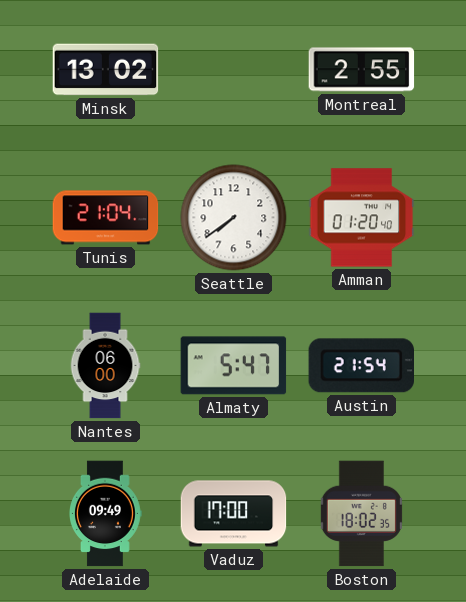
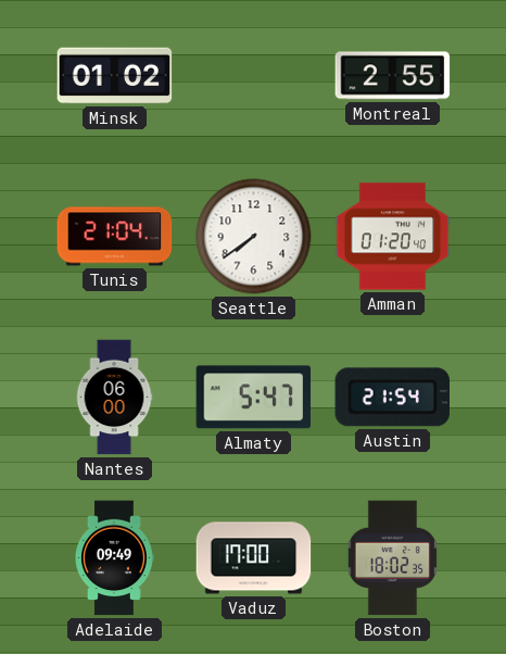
Minsk: 13:02 -> 01:02 (115, 76)
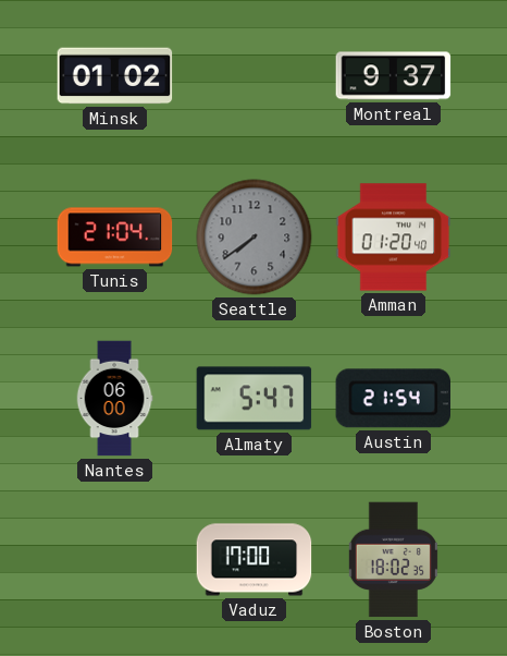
Montreal: 2:55 -> 9:37 (394, 76)
Seattle dial: white -> grey (255, 238)
Adelaide: 09:49 -> none (115, 558)
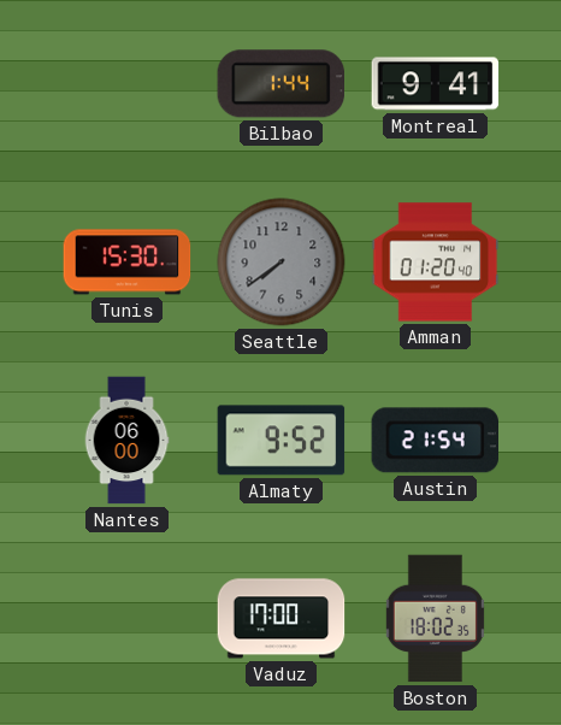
Minsk: 01:02 -> none (115, 76)
Bilbao: none -> 1:44 (280, 84)
Montreal: 9:37 -> 9:41 (436, 84)
Tunis: 21:04 -> 15:30 (128, 263)
Almaty: 5:47 -> 9:52 (282, 441)
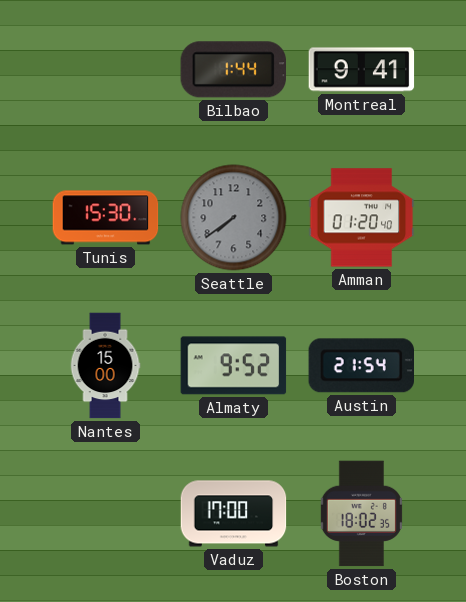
Nantes: 06:00 -> 15:00 (105, 366)
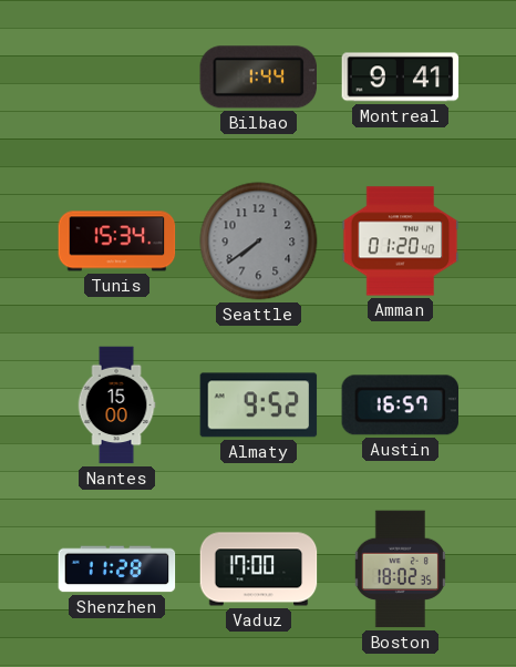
Tunis: 15:30 -> 15:34 (117, 242)
Austin: 21:54 -> 16:57 (400, 406)
Shenzhen: none -> 11:28 (117, 569)
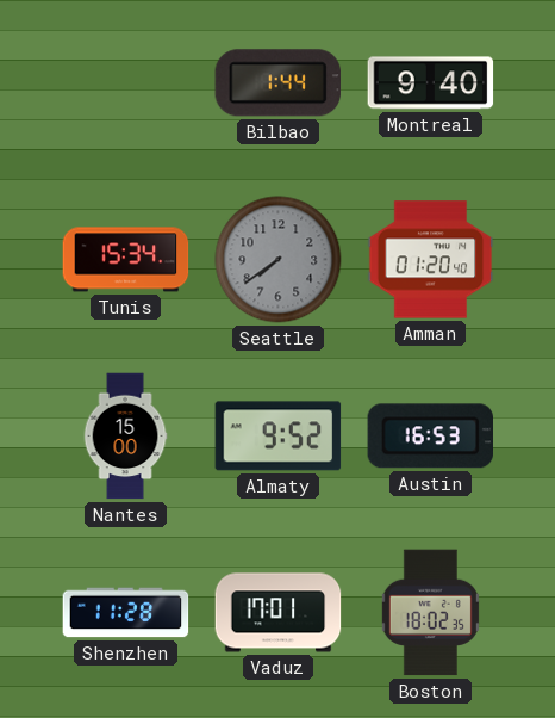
Montreal: 9:41 -> 9:40 (431, 83)
Austin: 16:57 -> 16:53 (430, 437)
Vaduz: 17:00 -> 17:01 (279, 613)
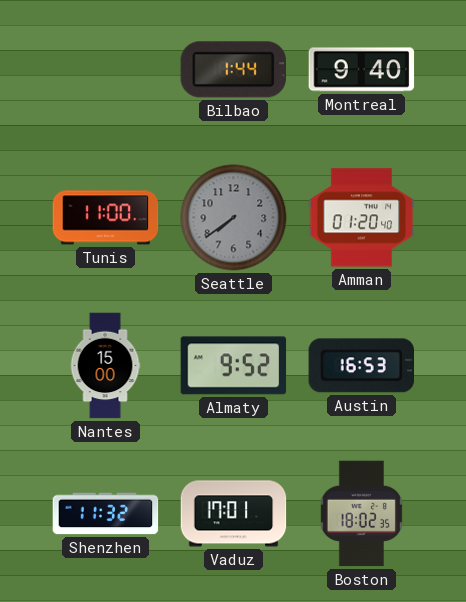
Tunis: 15:34 -> 11:00 (106, 218)
Shenzhen: 11:28 -> 11:32 (106, 514)
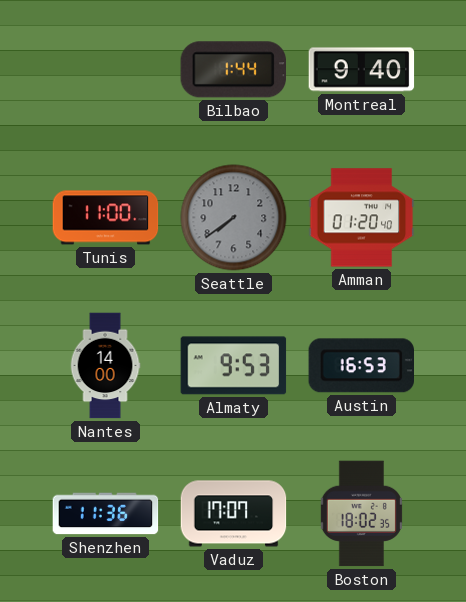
Nantes: 15:00 -> 14:00 (105, 366)
Almaty: 9:52 -> 9:53 (234, 366)
Shenzhen: 11:32 -> 11:36 (106, 514)
Vaduz: 17:01 -> 17:07 (234, 514)
